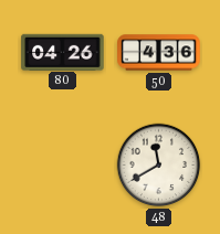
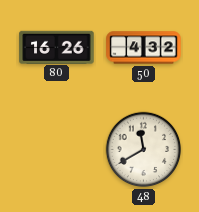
80: 04:26 -> 16:26 (57, 47)
50: 4:36 -> 4:32 (144, 48)
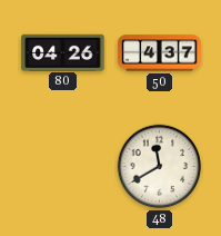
80: 16:26 -> 04:26 (63, 52)
50: 4:32 -> 4:37 (160, 53)
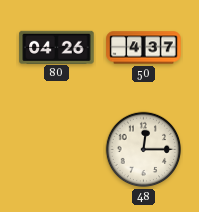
48: 11:40 -> 12:15 (144, 150)
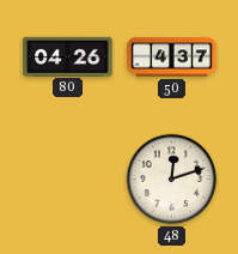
48: 12:15 -> 12:12 (172, 180)
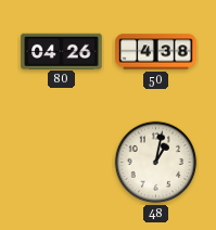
50: 4:37 -> 4:38 (156, 52)
48: 12:12 -> 1:02 (156, 163)
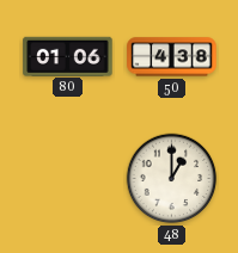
80: 04:26 -> 01:06 (68, 56)
48: 1:02 -> 1:00 (172, 179)
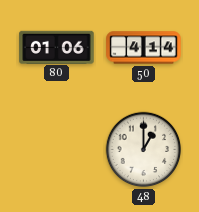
50: 4:38 -> 4:14 (144, 48)
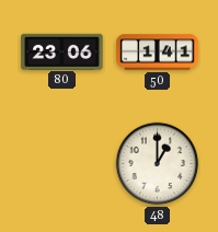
80: 01:06 -> 23:06 (62, 51)
50: 4:14 -> 1:41 (158, 53)
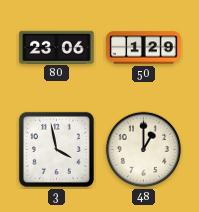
50: 1:41 -> 1:29 (144, 48)
3: none -> 3:58 (56, 149)
